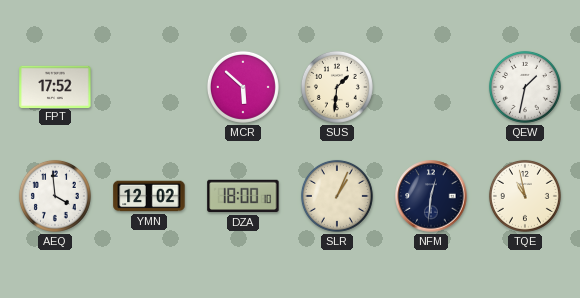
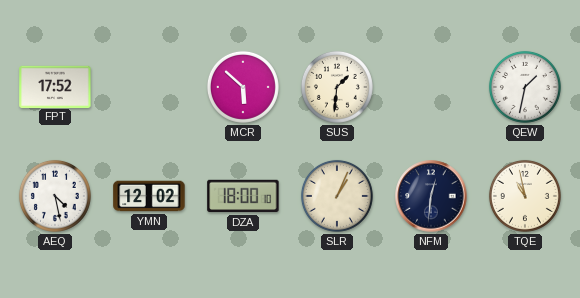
AEQ: 3:59 -> 4:28 (55, 196)
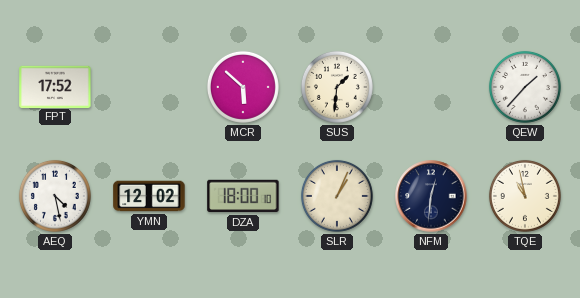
QEW: 1:32 -> 1:37 (525, 87)
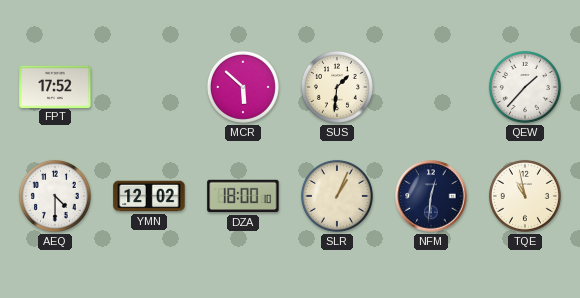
AEQ: 4:28 -> 4:30 (55, 196)
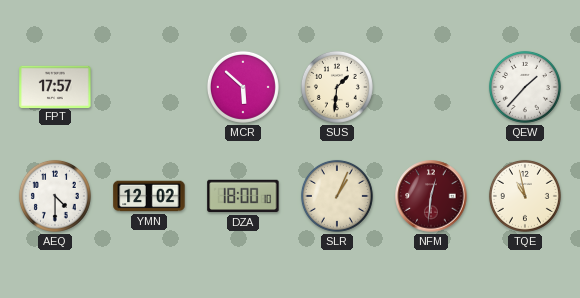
FPT: 17:52 -> 17:57 (55, 86)
NFM dial: navy -> burgundy (431, 196)
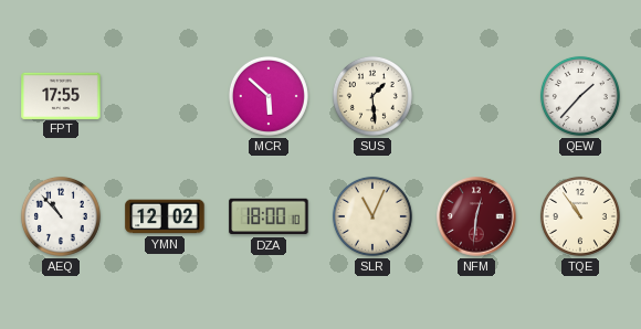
FPT: 17:57 -> 17:55 (61, 95)
SUS: 1:31 -> 1:29 (372, 96)
AEQ: 4:30 -> 10:53 (61, 216)
SLR: 1:04 -> 11:04 (372, 216)
TQE: 10:58 -> 10:54 (580, 216)
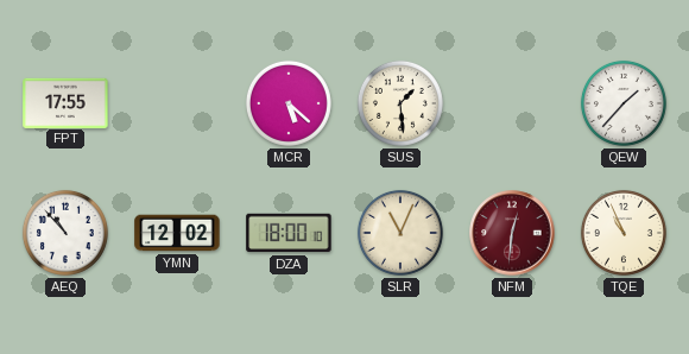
MCR: 5:52 -> 5:22 (289, 103)
TQE: 10:54 -> 10:56 (624, 233)
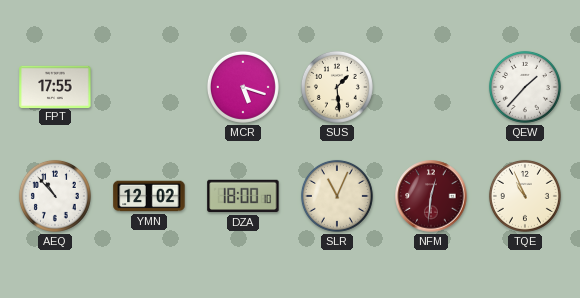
MCR: 5:22 -> 5:18 (243, 87)
